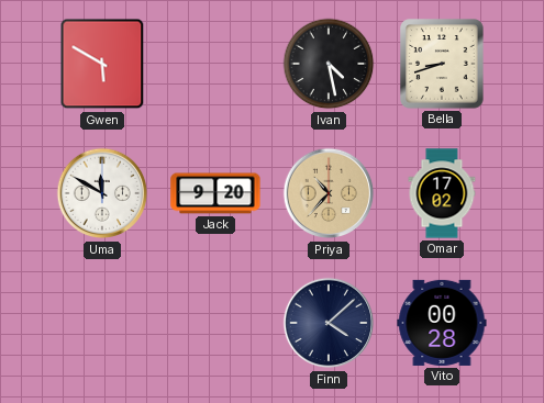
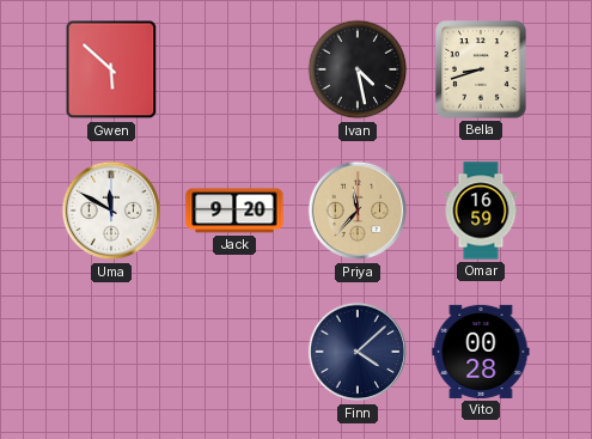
Gwen: 5:50 -> 5:52 (111, 69)
Priya: 10:37 -> 11:37 (358, 211)
Omar: 17:02 -> 16:59 (481, 211)
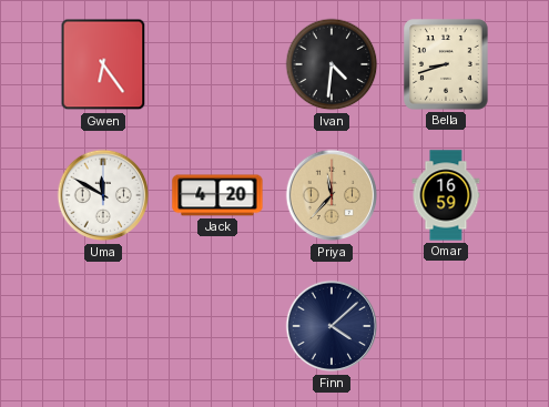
Gwen: 5:52 -> 6:24 (103, 64)
Ivan: 4:28 -> 4:31 (332, 64)
Jack: 9:20 -> 4:20 (217, 195)
Vito: 00:28 -> none (481, 352)
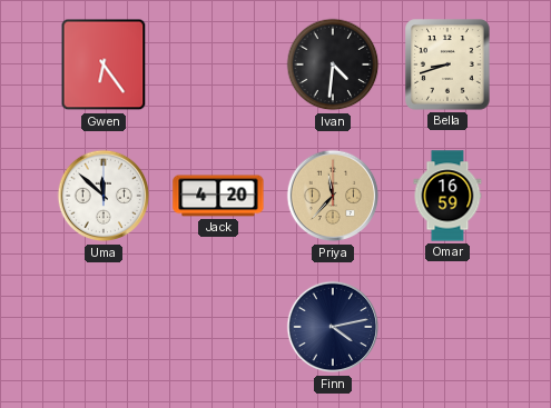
Uma: 11:50 -> 11:52 (104, 196)
Finn: 4:08 -> 4:13 (333, 327)
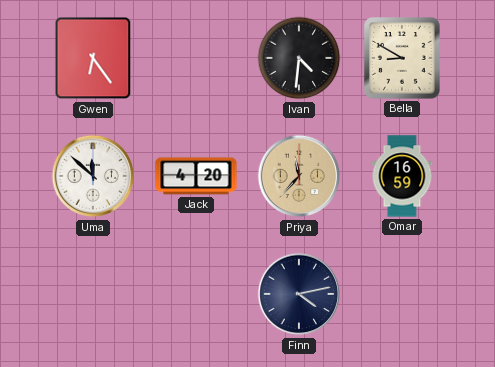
Bella: 8:42 -> 8:50 (402, 58)
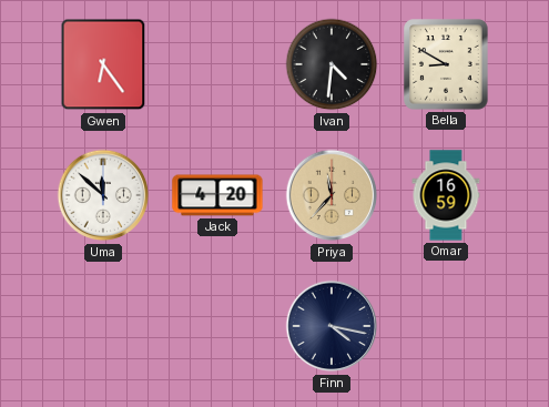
Finn: 4:13 -> 4:17 (332, 326)
